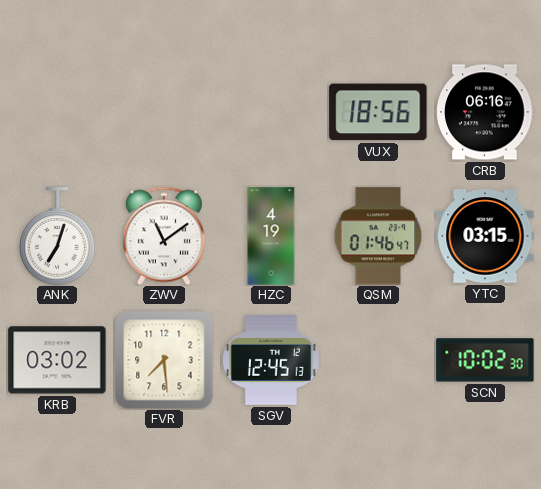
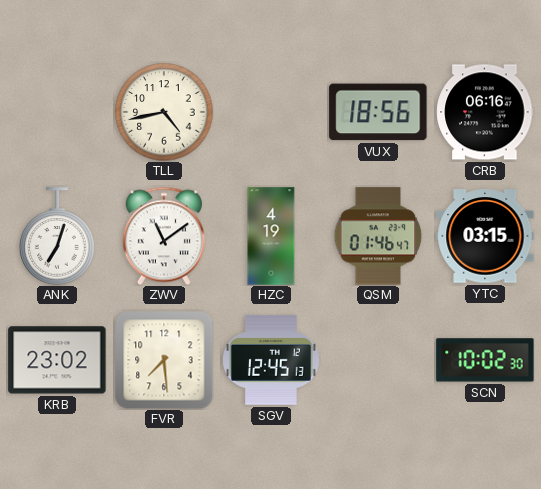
TLL: none -> 4:43 (164, 112)
KRB: 03:02 -> 23:02 (57, 360)
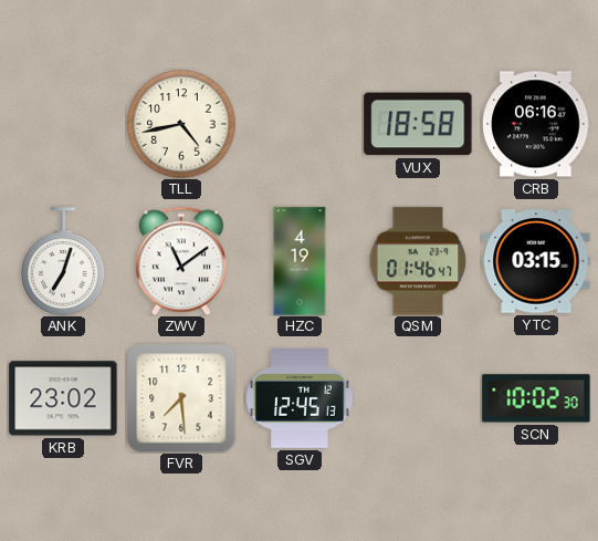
VUX: 18:56 -> 18:58 (418, 124)
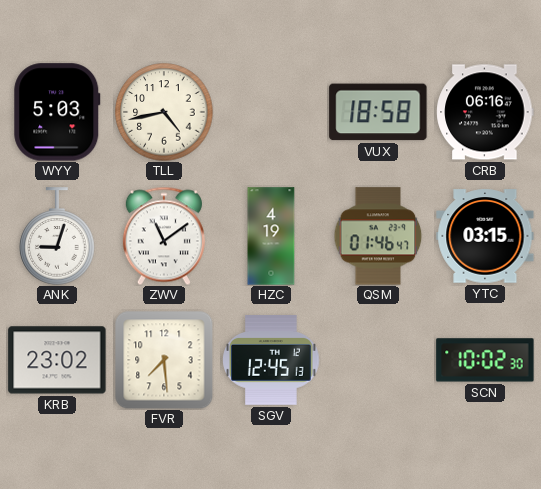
WYY: none -> 5:03 (57, 112)
ANK: 7:03 -> 9:03 (57, 236)
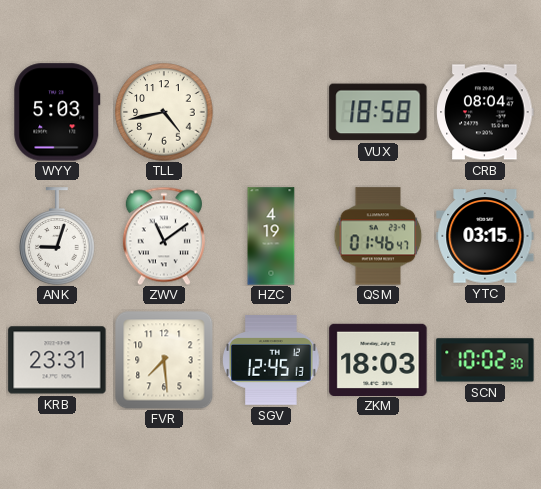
CRB: 06:16 -> 08:04 (485, 112)
KRB: 23:02 -> 23:31 (57, 360)
ZKM: none -> 18:03 (378, 359)
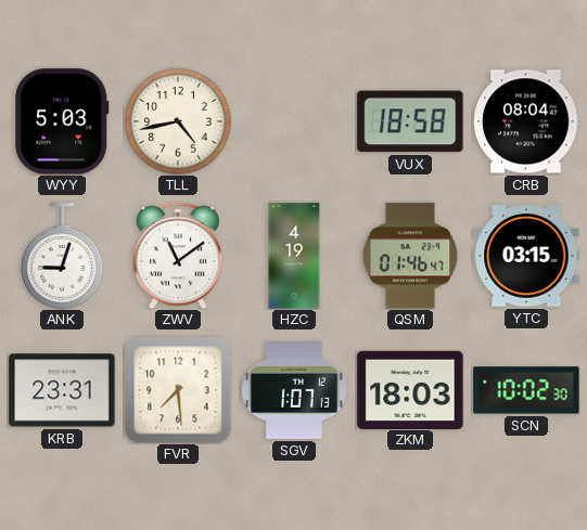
SGV: 12:45 -> 1:07 (294, 390)
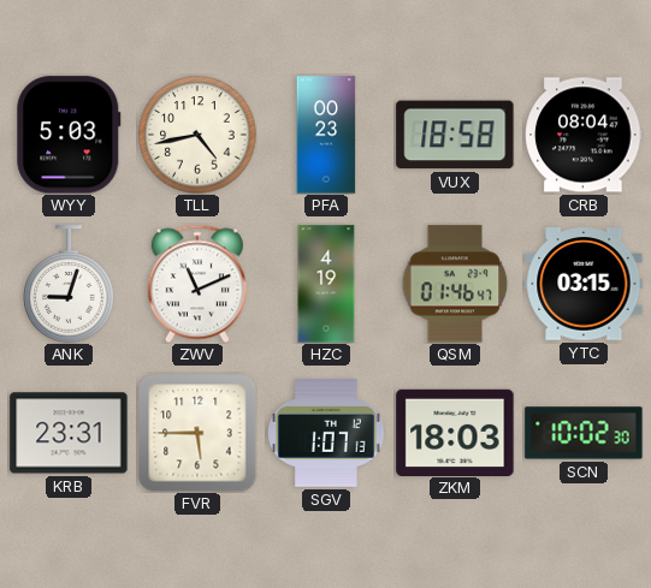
PFA: none -> 00:23 (326, 135)
ZWV: 11:09 -> 11:11 (197, 284)
FVR: 7:29 -> 5:45 (197, 433)
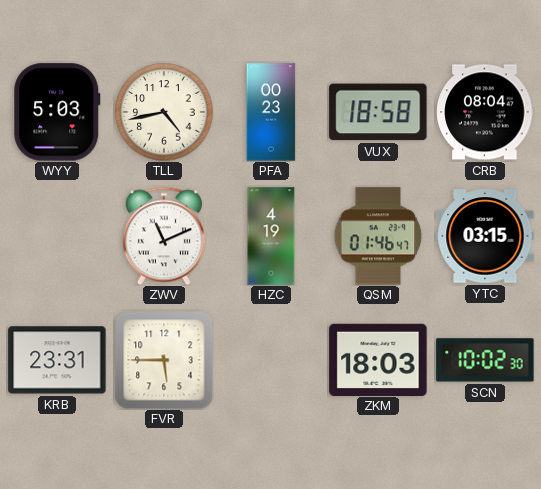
ANK: 9:03 -> none (69, 284)
SGV: 1:07 -> none (326, 433)
